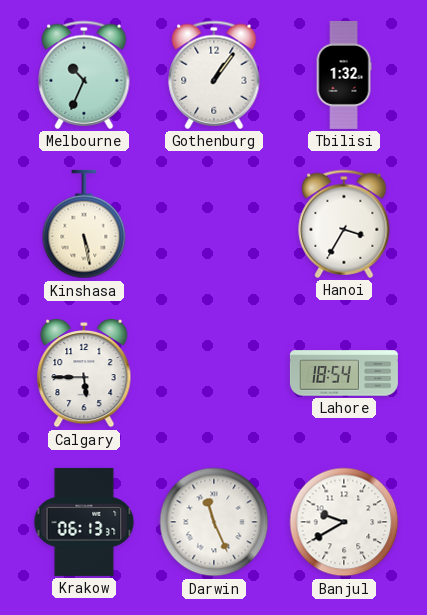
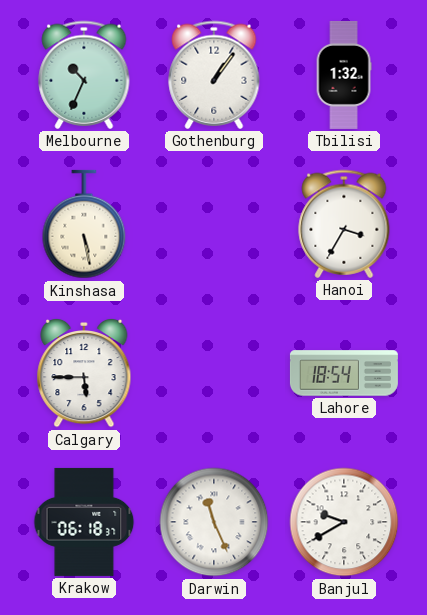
Krakow: 06:13 -> 06:18 (84, 522)
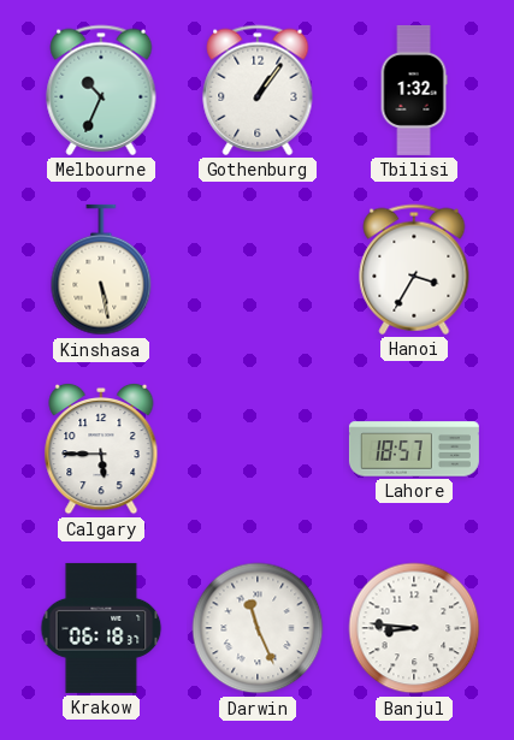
Lahore: 18:54 -> 18:57 (414, 449)
Banjul: 9:40 -> 8:46 (414, 628)
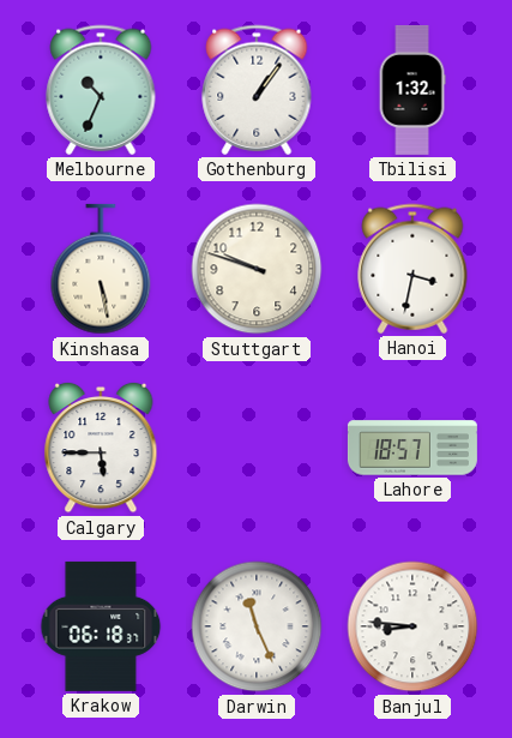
Stuttgart: none -> 9:48 (257, 269)
Hanoi: 3:35 -> 3:32 (412, 269)
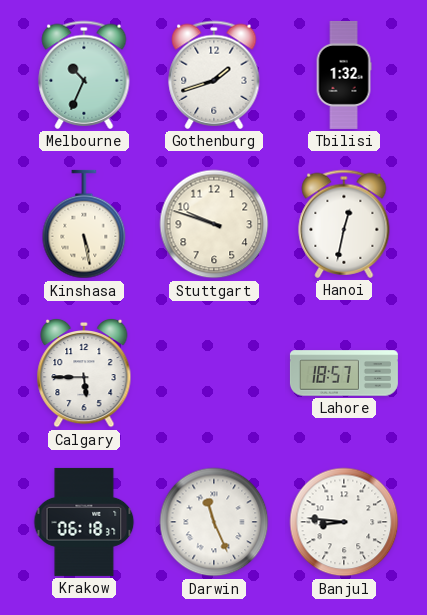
Gothenburg: 1:06 -> 1:42 (214, 75)
Hanoi: 3:32 -> 12:32 (344, 224)
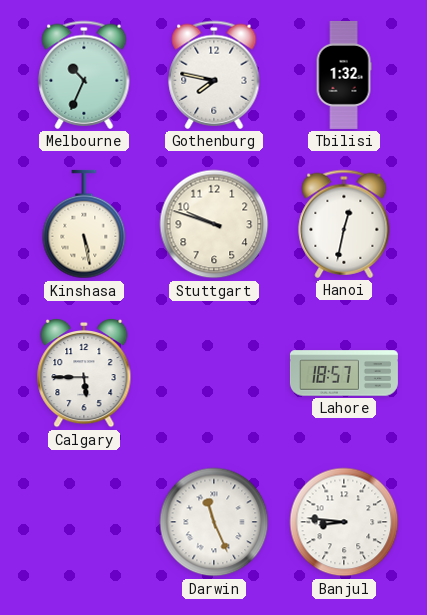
Gothenburg: 1:42 -> 7:47 (214, 75)
Krakow: 06:18 -> none (84, 522)
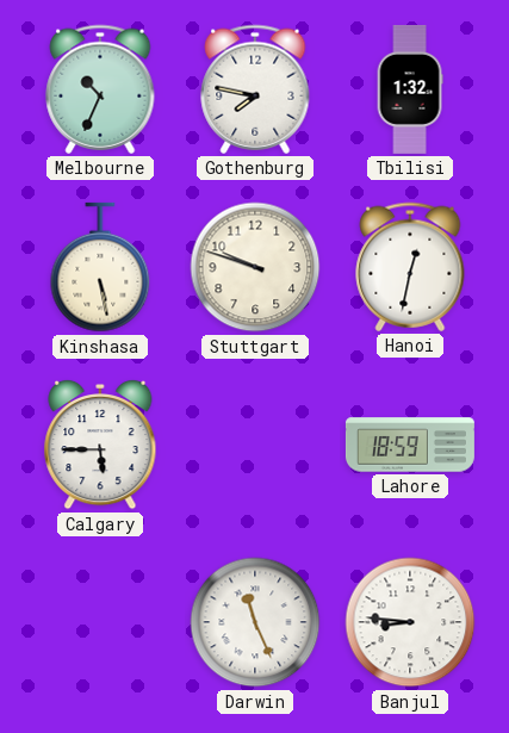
Lahore: 18:57 -> 18:59 (410, 445)
